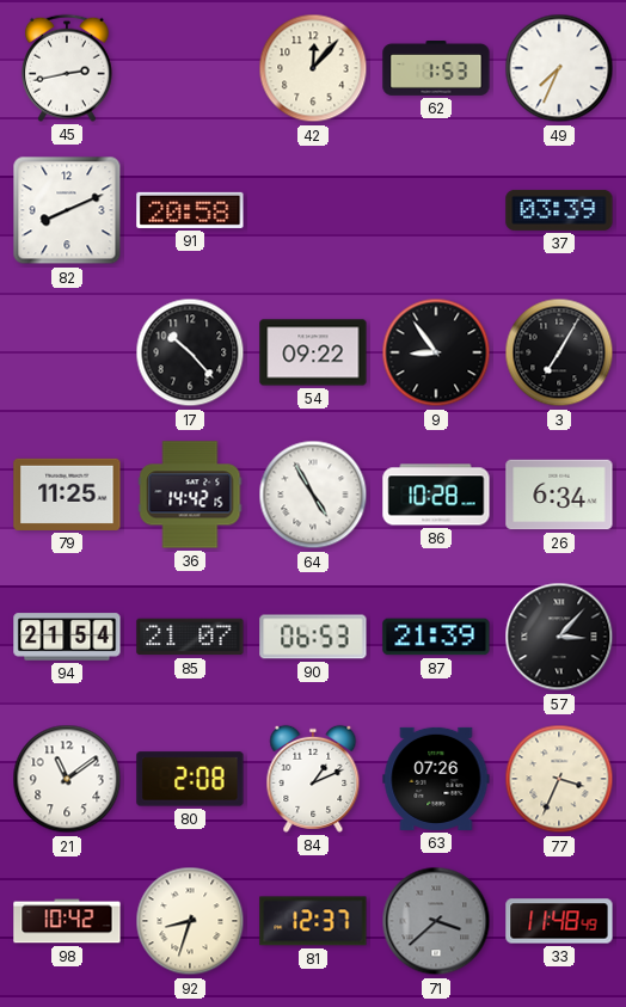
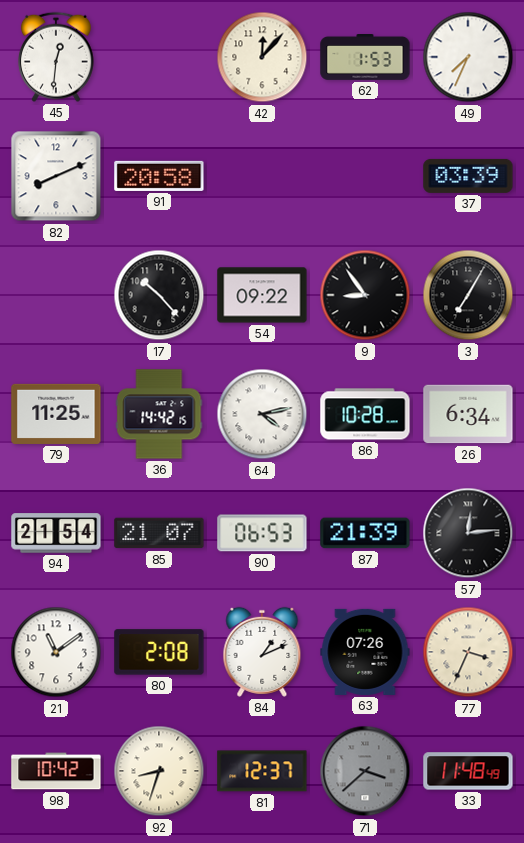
45: 2:43 -> 12:31 (56, 57)
64: 4:55 -> 4:13 (262, 414)
57: 3:07 -> 12:14 (468, 533)
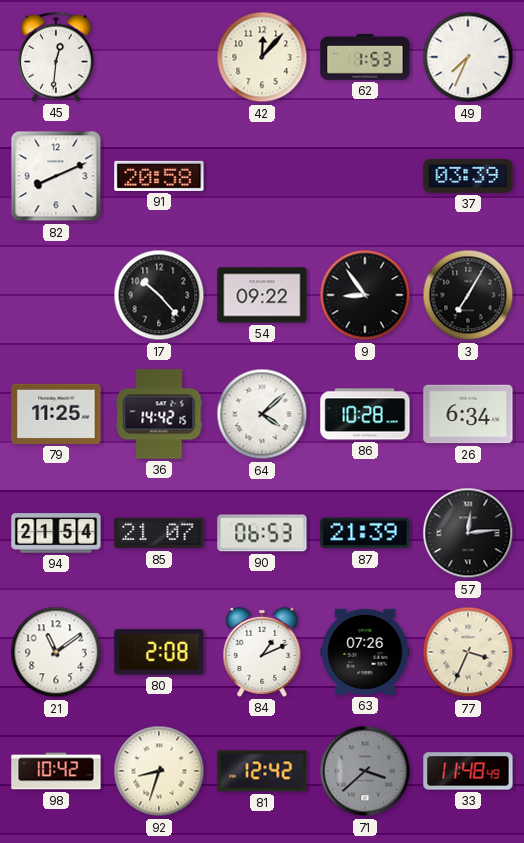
64: 4:13 -> 4:08 (262, 414)
81: 12:37 -> 12:42 (262, 771)
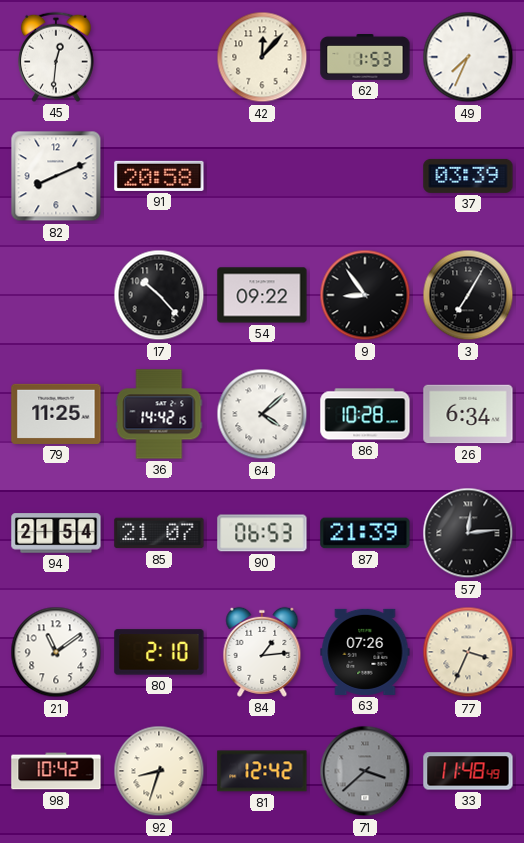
80: 2:08 -> 2:10 (159, 652)
84: 1:11 -> 1:14 (262, 652)
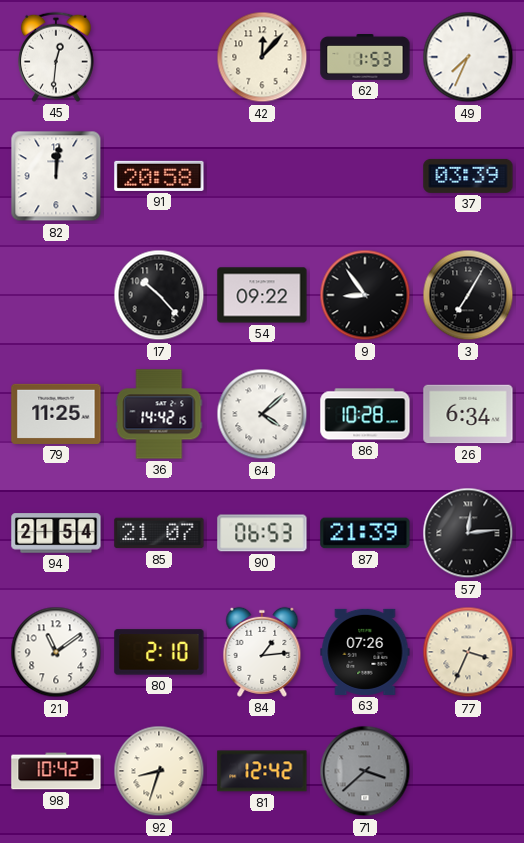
82: 8:11 -> 12:01 (56, 176)
33: 11:48 -> none (468, 771)
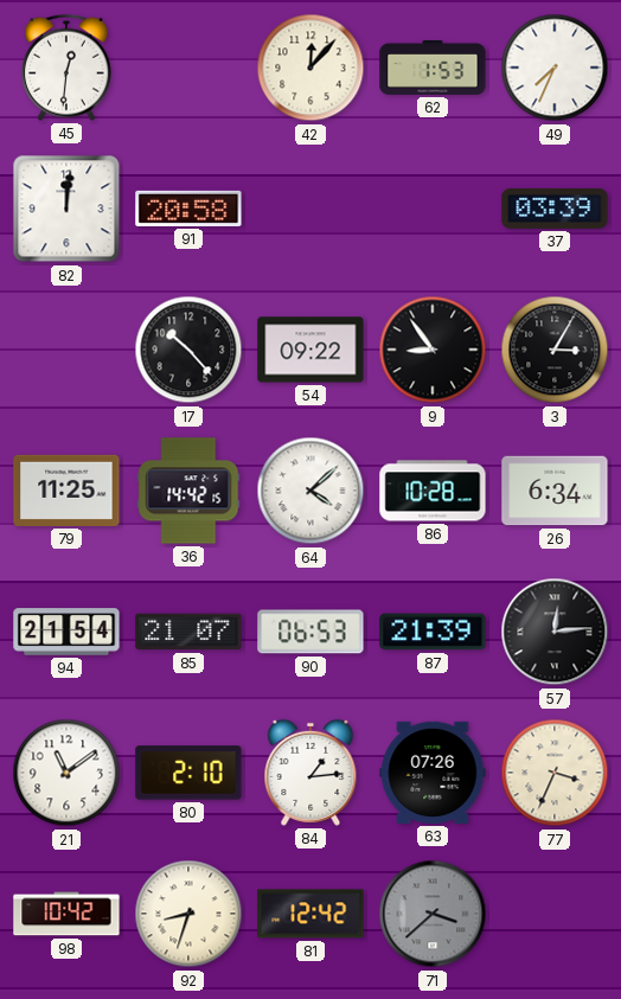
3: 7:05 -> 3:05 (555, 350)
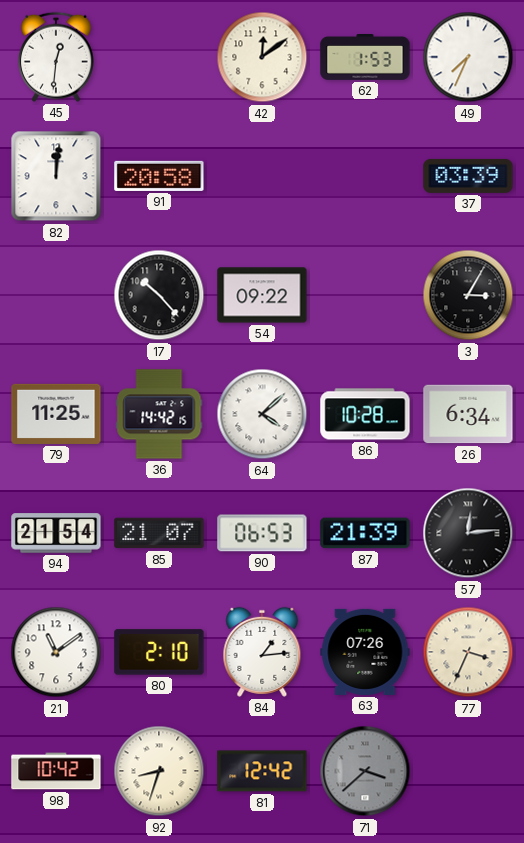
42: 12:07 -> 12:09 (262, 57)
9: 8:54 -> none (433, 350)
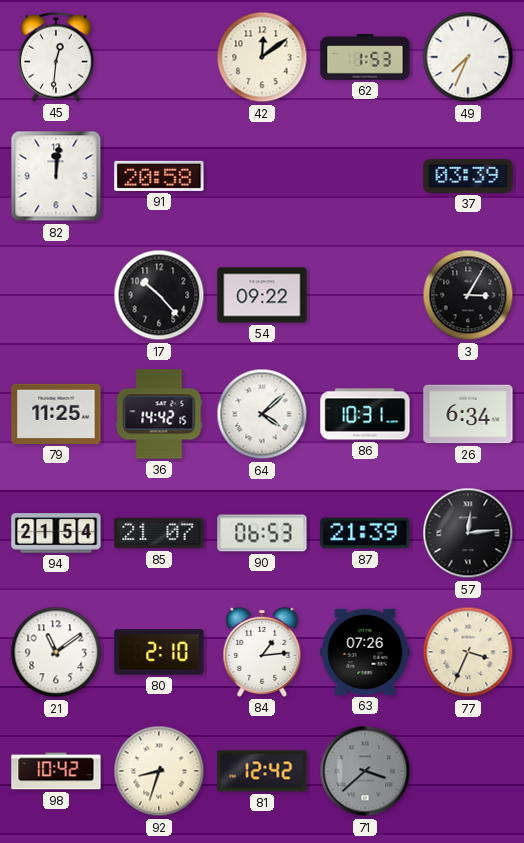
86: 10:28 -> 10:31 (365, 414)
